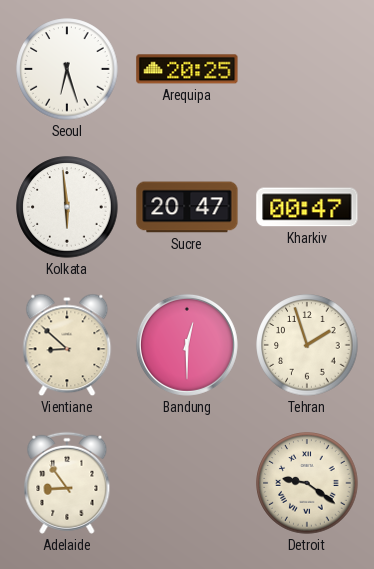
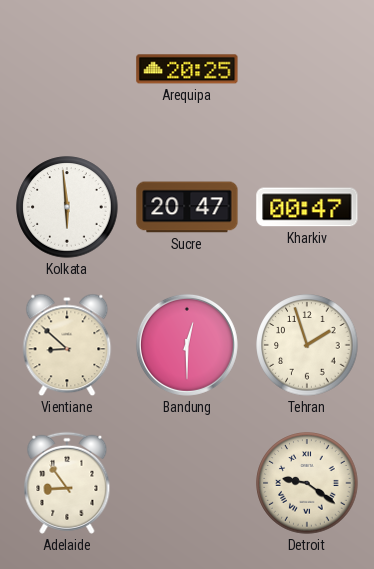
Seoul: 6:27 -> none (67, 69)
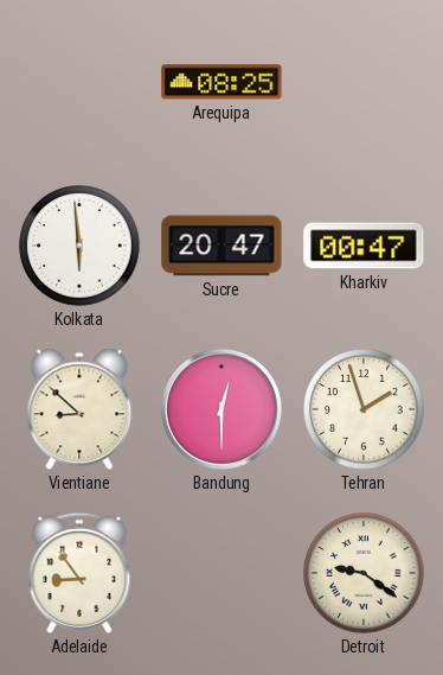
Arequipa: 20:25 -> 08:25 (221, 82)
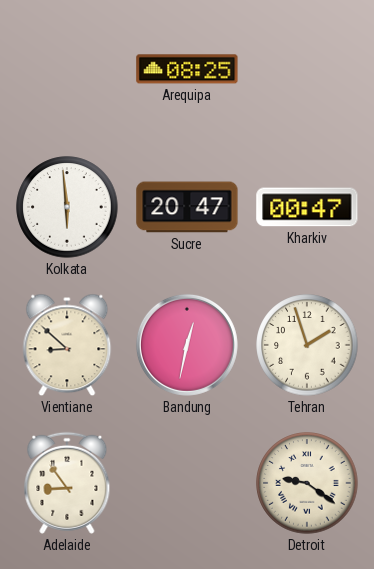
Bandung: 12:30 -> 12:32 (187, 345)
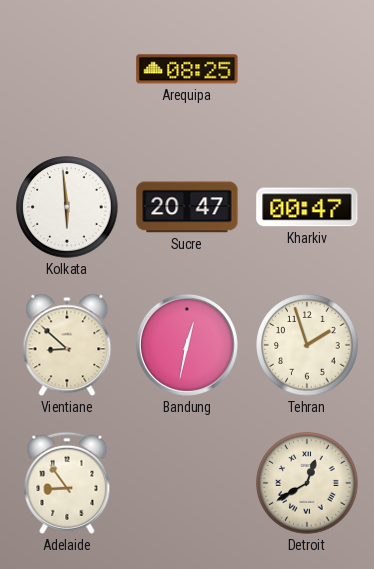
Detroit: 9:21 -> 12:40 (307, 483)
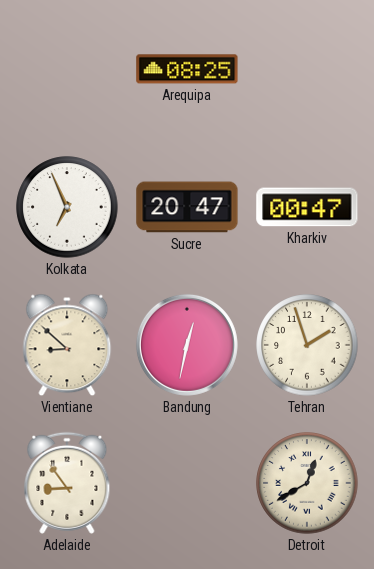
Kolkata: 5:59 -> 6:56 (67, 207)
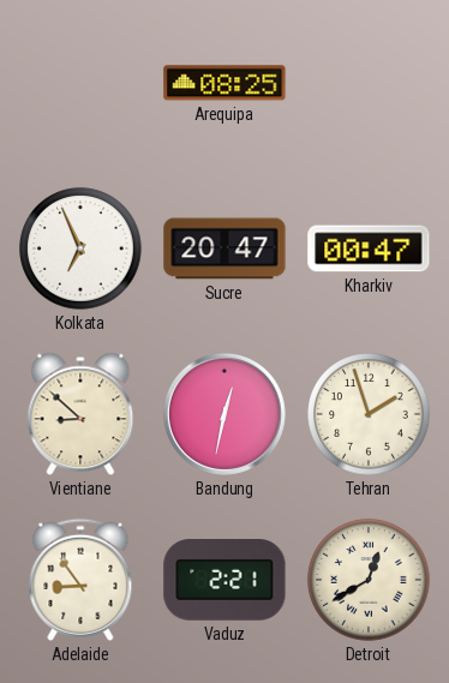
Vaduz: none -> 2:21 (224, 581)
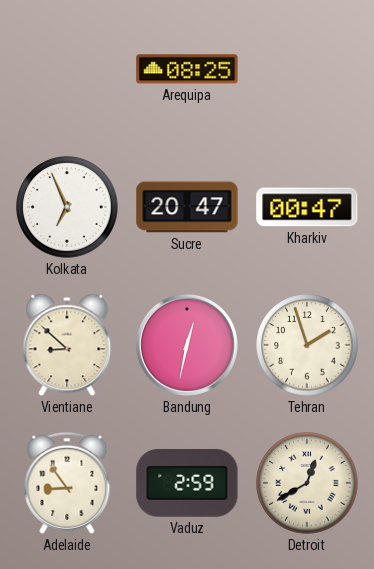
Vaduz: 2:21 -> 2:59 (187, 484)
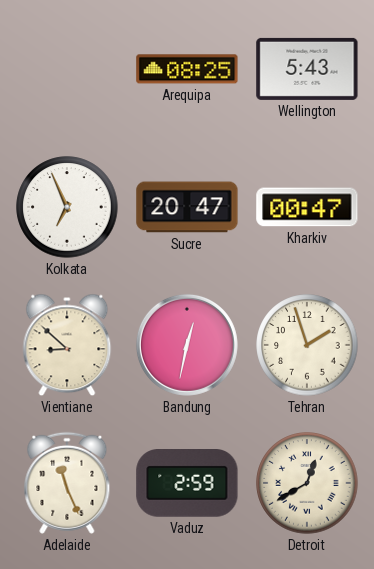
Wellington: none -> 5:43 (307, 69)
Adelaide: 8:54 -> 11:26 (67, 483)
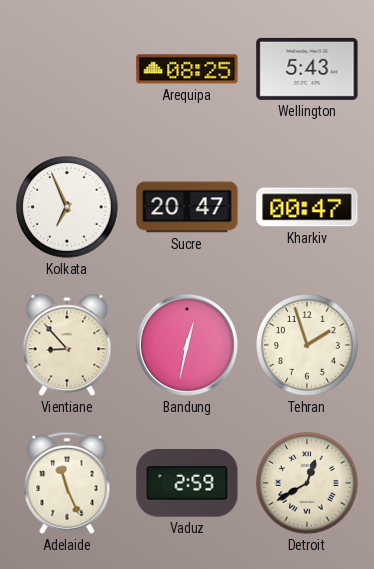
Vientiane: 8:52 -> 8:53 (67, 345)
